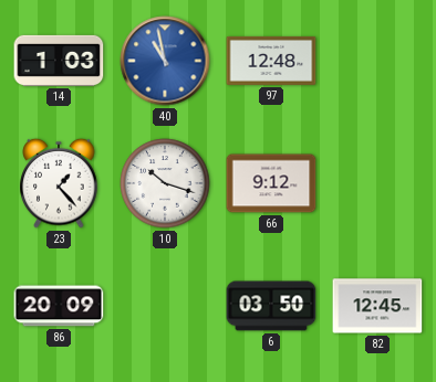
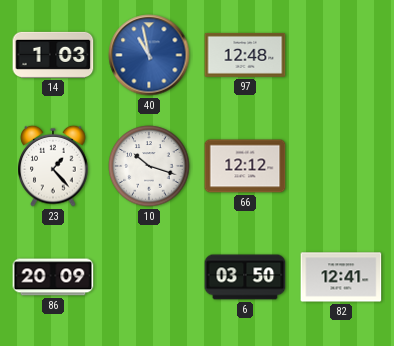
66: 9:12 -> 12:12 (245, 166)
82: 12:45 -> 12:41 (341, 277)
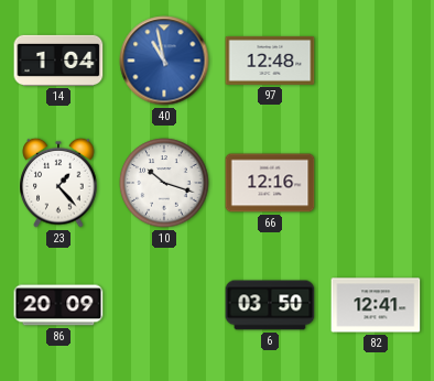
14: 1:03 -> 1:04 (58, 61)
66: 12:12 -> 12:16 (270, 183)
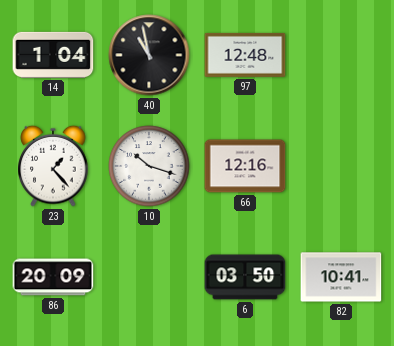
40 dial: blue -> black (149, 55)
82: 12:41 -> 10:41 (341, 277)
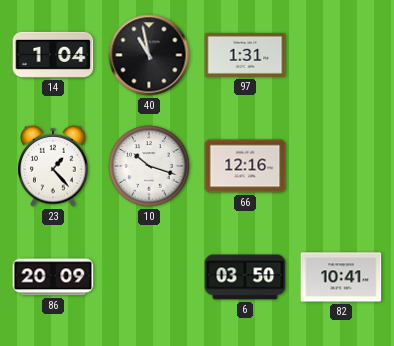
97: 12:48 -> 1:31 (245, 55)
